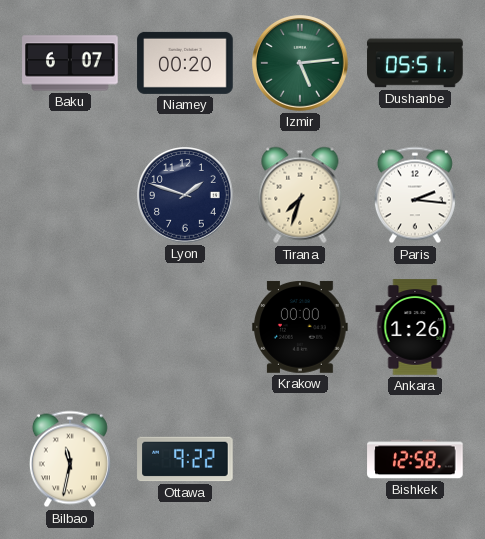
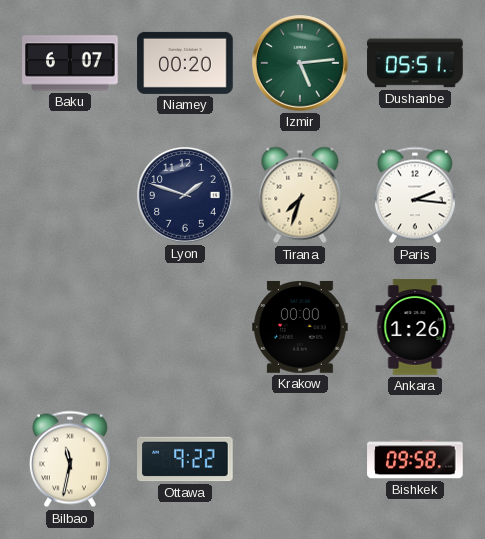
Bishkek: 12:58 -> 09:58 (415, 459)
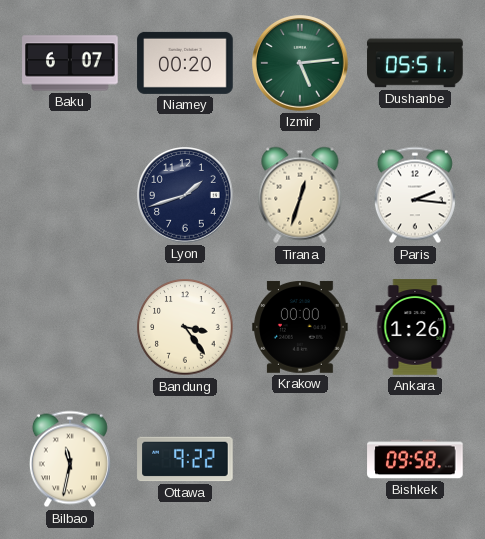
Lyon: 1:48 -> 1:42 (186, 196)
Tirana: 7:33 -> 12:33 (300, 195)
Bandung: none -> 3:24 (185, 327)
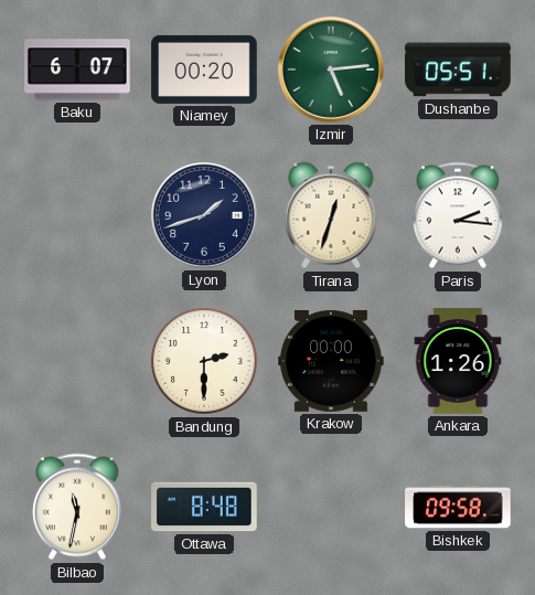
Bandung: 3:24 -> 2:30 (204, 361)
Ottawa: 9:22 -> 8:48 (204, 507)
